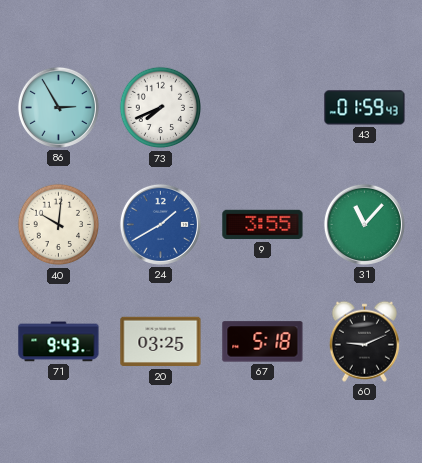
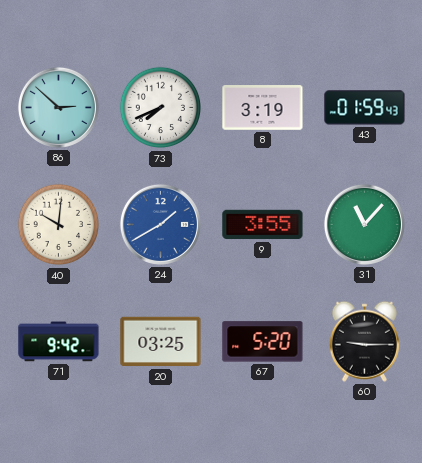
86: 2:55 -> 2:52 (58, 107)
8: none -> 3:19 (263, 108)
71: 9:43 -> 9:42 (59, 342)
67: 5:18 -> 5:20 (263, 342)
60: 9:11 -> 9:15 (364, 341)
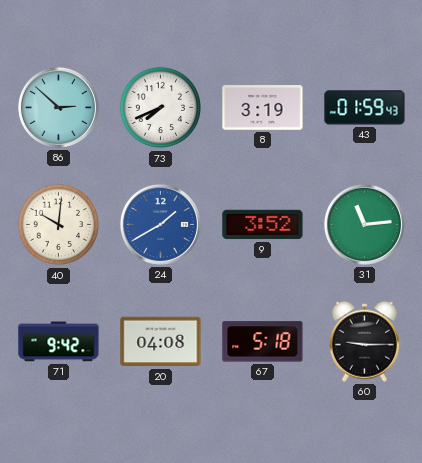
9: 3:55 -> 3:52 (263, 225)
31: 11:07 -> 11:14 (364, 224)
20: 03:25 -> 04:08 (161, 342)
67: 5:20 -> 5:18 (263, 342)
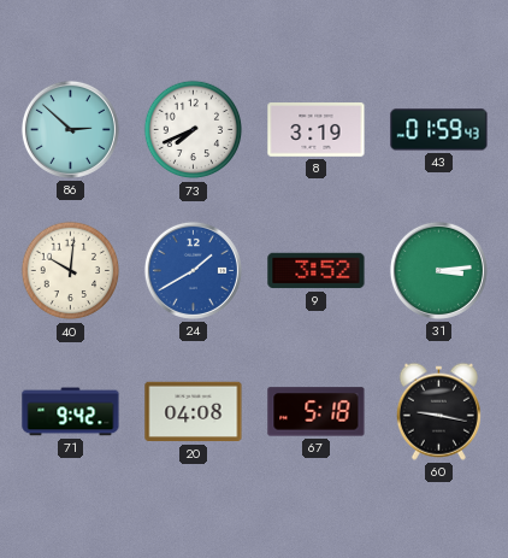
31: 11:14 -> 3:14 (438, 270)
60: 9:15 -> 9:17 (438, 411)
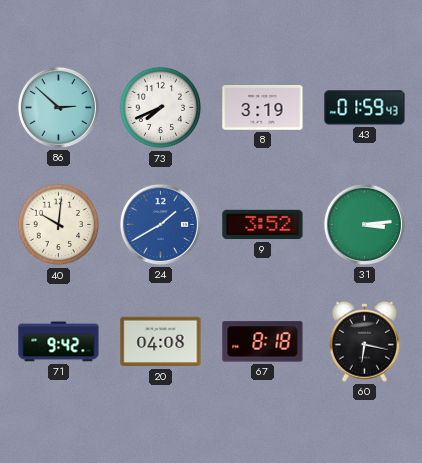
67: 5:18 -> 8:18 (263, 342)
60: 9:17 -> 6:17 (364, 341)
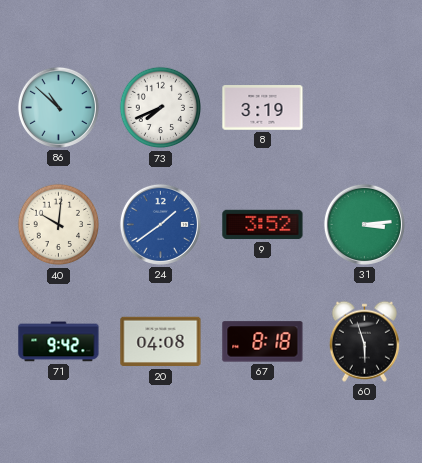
86: 2:52 -> 10:52 (58, 107)
43: 01:59 -> none (365, 108)
24: 1:40 -> 1:39 (160, 224)
60: 6:17 -> 5:57 (364, 341)
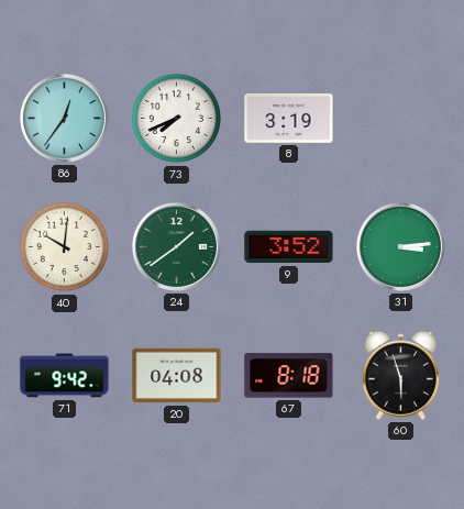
86: 10:52 -> 12:36 (64, 118)
24 dial: blue -> green (176, 246)
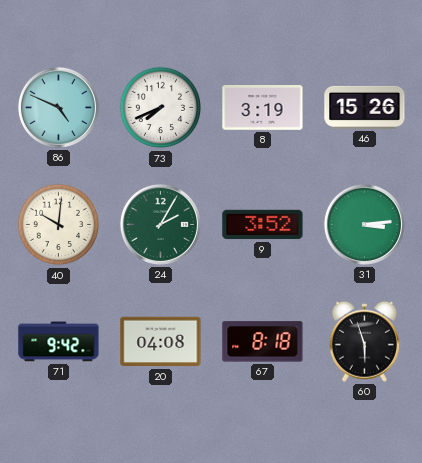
86: 12:36 -> 4:49 (58, 107)
46: none -> 15:26 (365, 107)
24: 1:39 -> 2:05 (160, 224)
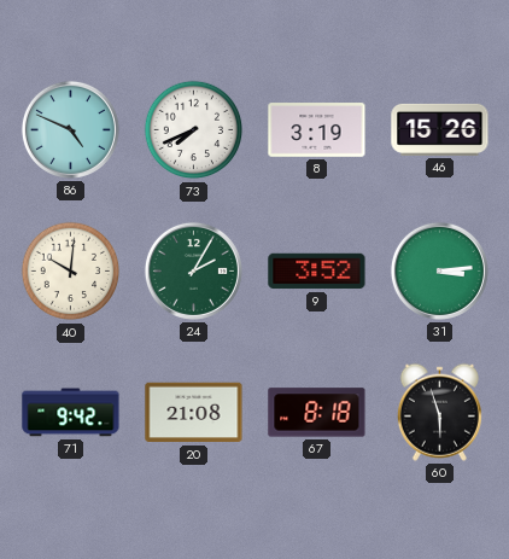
20: 04:08 -> 21:08 (194, 413)
